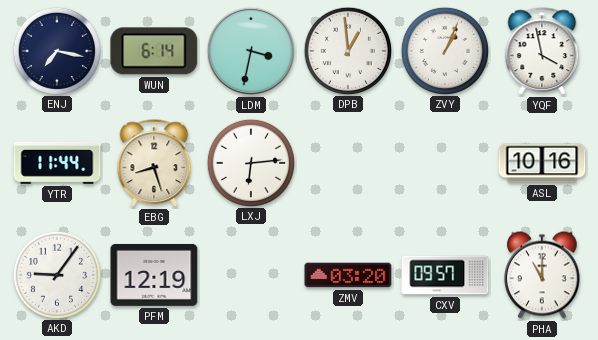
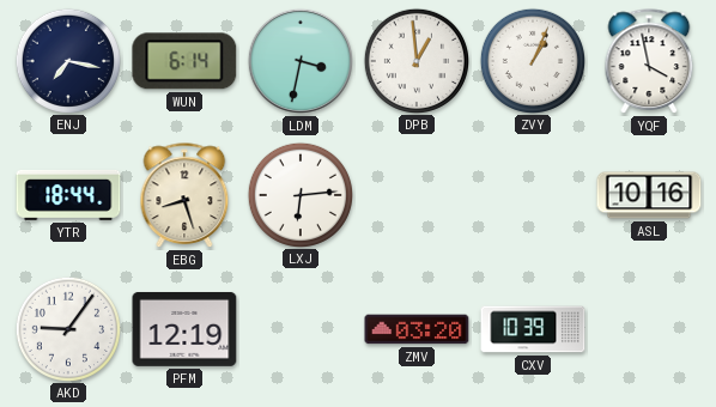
YTR: 11:44 -> 18:44 (68, 195)
CXV: 09:57 -> 10:39 (533, 329)
PHA: 11:00 -> none (542, 275)
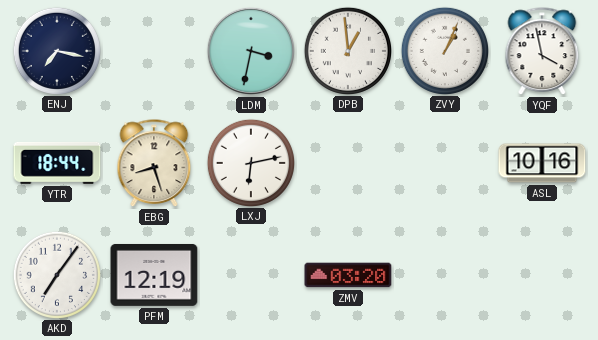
WUN: 6:14 -> none (184, 61)
LXJ: 6:14 -> 6:13 (250, 162)
AKD: 9:06 -> 7:06 (56, 274)
CXV: 10:39 -> none (533, 329)
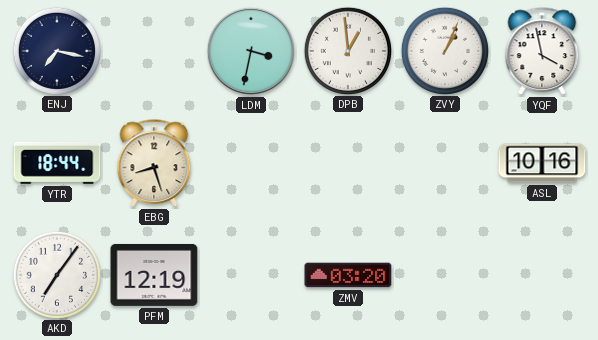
LXJ: 6:13 -> none (250, 162)
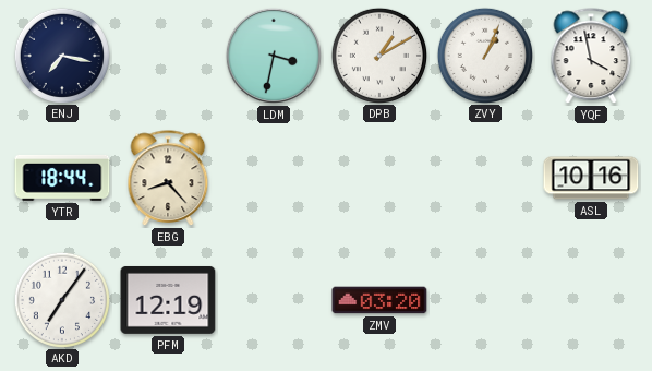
DPB: 12:59 -> 1:10 (378, 55)
EBG: 8:27 -> 8:23 (168, 179)
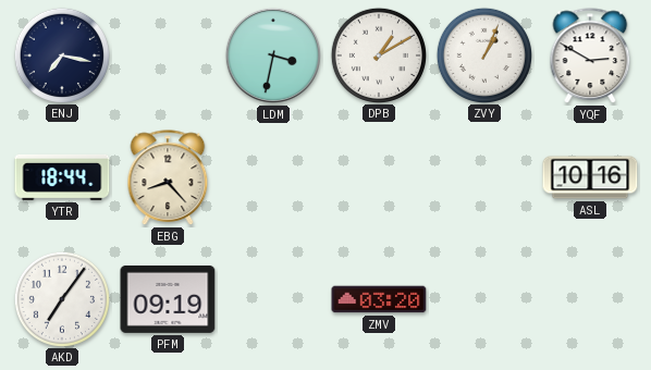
YQF: 3:58 -> 2:50 (590, 57)
PFM: 12:19 -> 09:19 (168, 299)
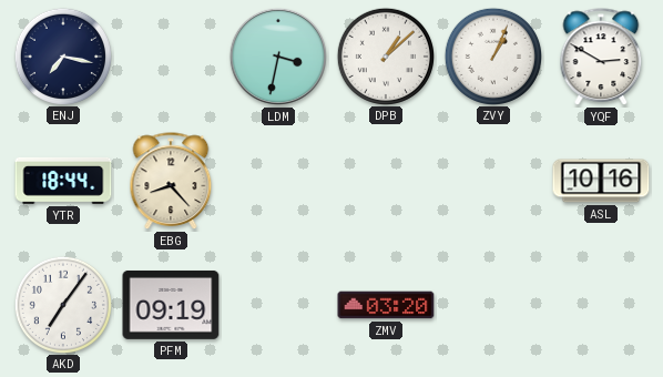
DPB: 1:10 -> 1:08 (385, 55)
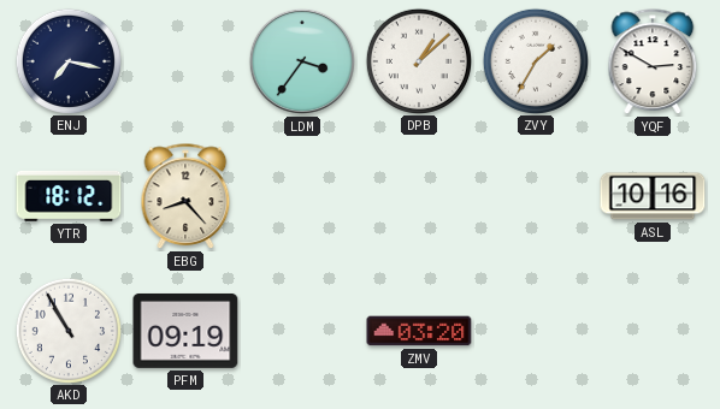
LDM: 3:32 -> 3:36 (302, 61)
ZVY: 1:04 -> 1:35 (535, 60)
YTR: 18:44 -> 18:12 (69, 196)
AKD: 7:06 -> 10:55 (67, 330)
